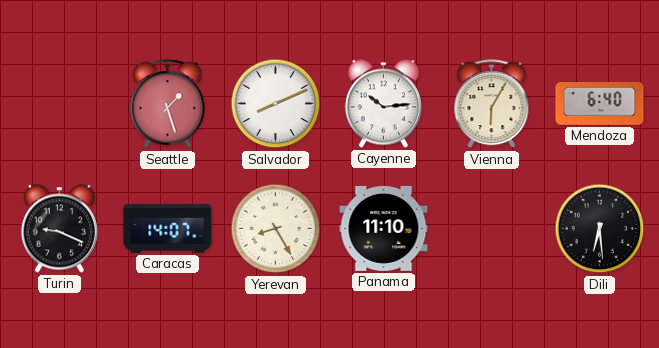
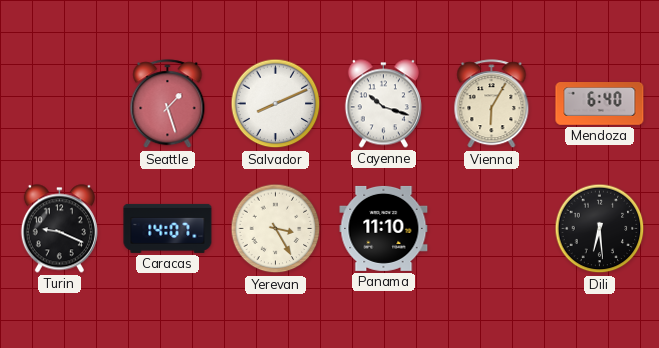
Cayenne: 10:14 -> 10:18 (383, 104)
Yerevan: 8:25 -> 3:25 (276, 229)
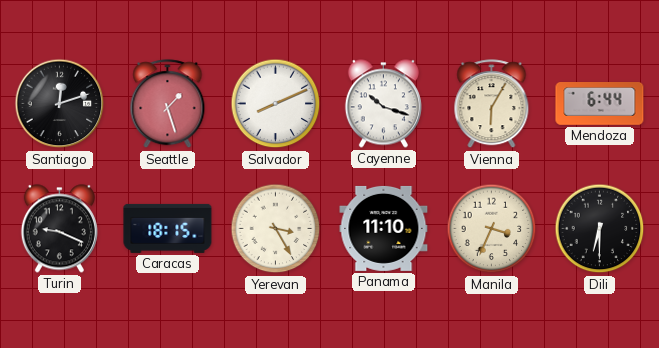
Santiago: none -> 12:12 (60, 104)
Mendoza: 6:40 -> 6:44 (600, 104)
Caracas: 14:07 -> 18:15 (168, 228)
Manila: none -> 3:34 (492, 229)
Dili: 6:29 -> 6:30 (600, 229)
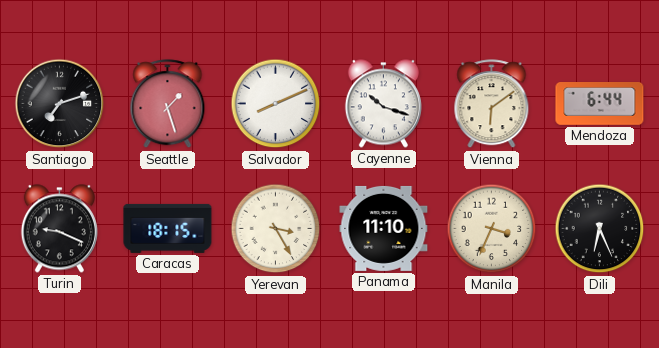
Santiago: 12:12 -> 7:12 (60, 104)
Vienna: 6:05 -> 6:09 (492, 104)
Dili: 6:30 -> 6:26 (600, 229)
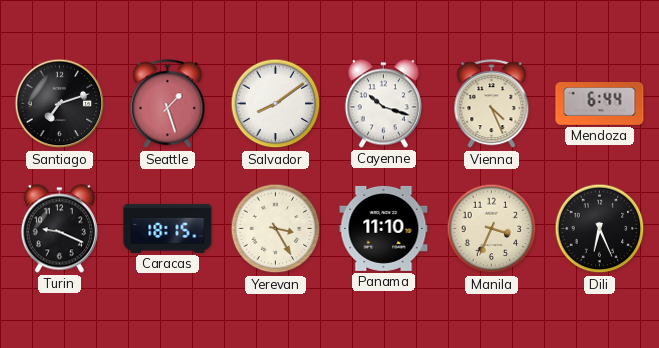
Salvador: 8:11 -> 8:09 (276, 104)
Vienna: 6:09 -> 4:26 (492, 104)
